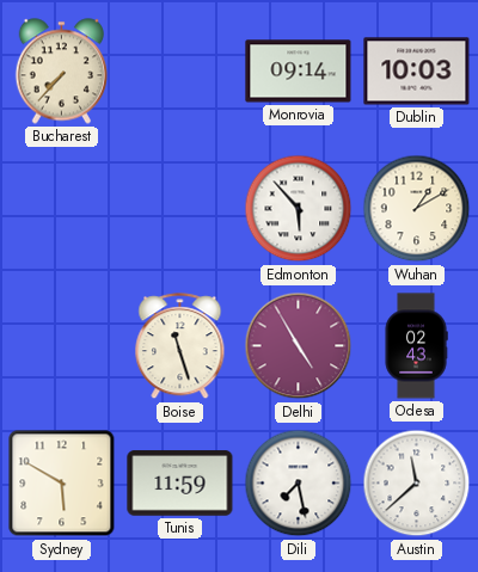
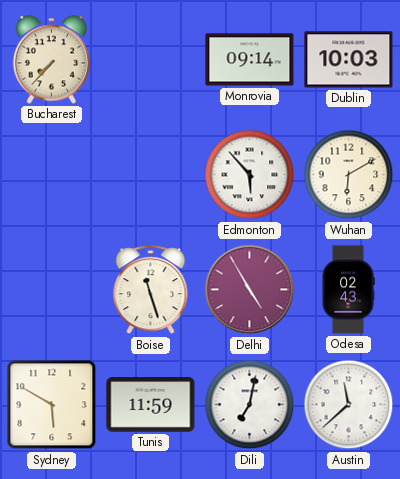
Wuhan: 1:10 -> 6:10 (349, 175)
Dili: 7:28 -> 7:02 (250, 405)
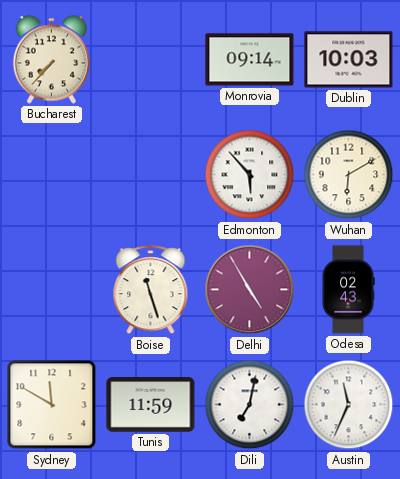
Sydney: 5:50 -> 11:50 (52, 405)
Austin: 11:38 -> 11:34 (349, 405)
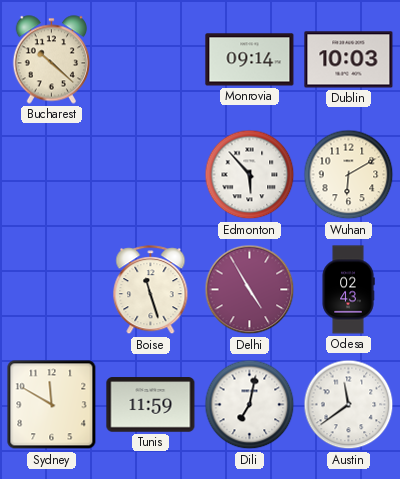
Bucharest: 7:37 -> 10:22 (51, 60)
Austin: 11:34 -> 11:39 (349, 405)
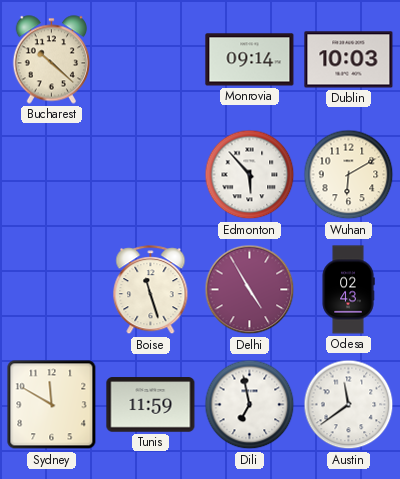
Dili: 7:02 -> 6:58 (250, 405)
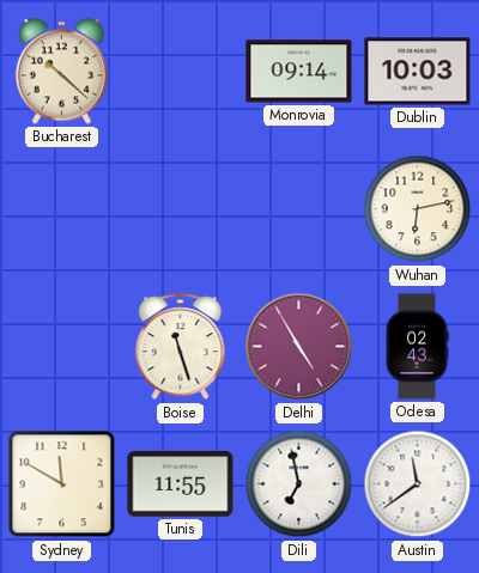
Edmonton: 5:53 -> none (250, 175)
Wuhan: 6:10 -> 6:13 (418, 209)
Tunis: 11:59 -> 11:55 (181, 484)
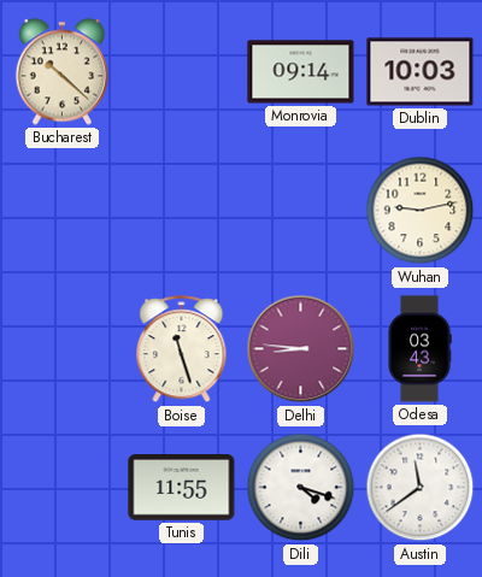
Wuhan: 6:13 -> 9:13 (421, 211)
Delhi: 4:55 -> 8:46 (301, 349)
Odesa: 02:43 -> 03:43 (419, 349)
Sydney: 11:50 -> none (62, 484)
Dili: 6:58 -> 4:18 (301, 488)
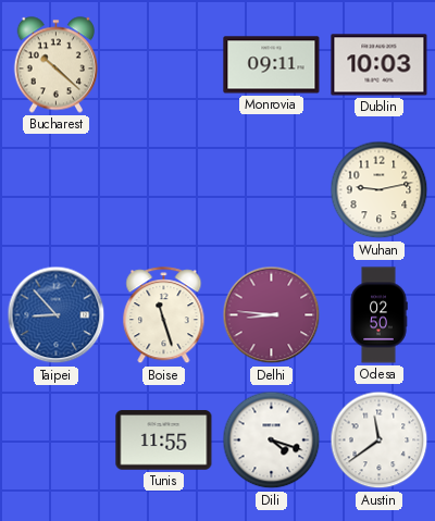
Monrovia: 09:14 -> 09:11 (272, 65)
Taipei: none -> 8:53 (57, 315)
Odesa: 03:43 -> 02:50 (378, 315)
